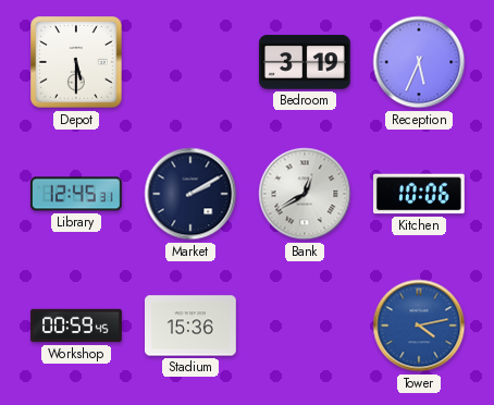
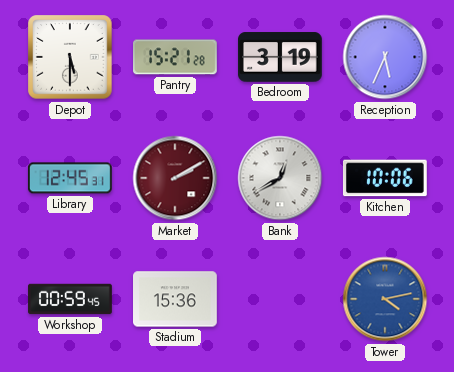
Pantry: none -> 15:21 (176, 57)
Market dial: navy -> burgundy (175, 178)
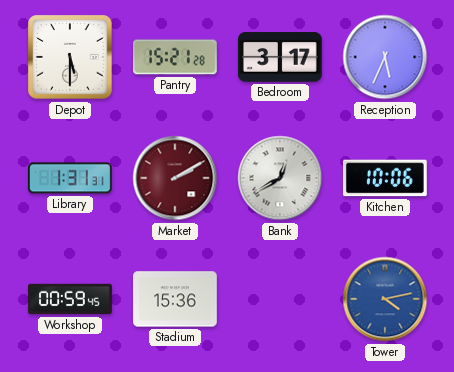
Bedroom: 3:19 -> 3:17 (281, 57)
Library: 12:45 -> 1:31 (70, 178)
